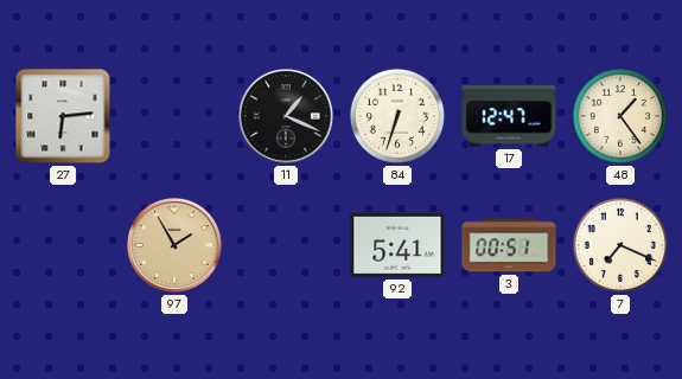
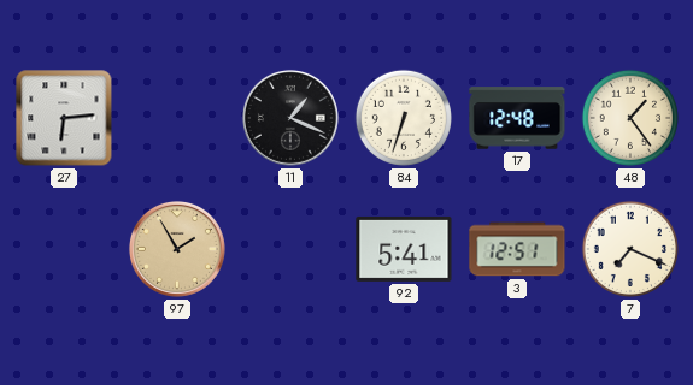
17: 12:47 -> 12:48 (517, 118)
3: 00:51 -> 12:51 (517, 249)
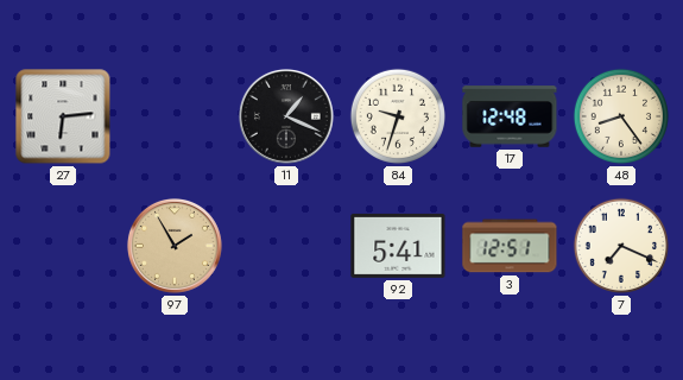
84: 6:33 -> 9:33 (398, 116)
48: 1:24 -> 8:24 (621, 116)
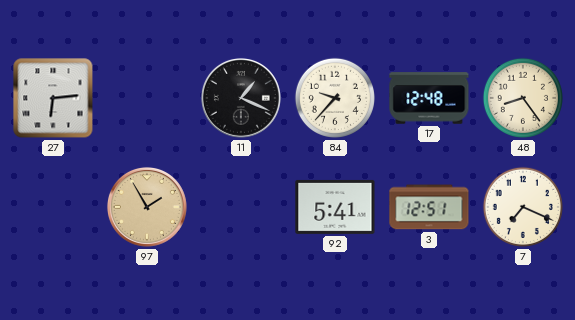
84: 9:33 -> 9:37 (335, 98)
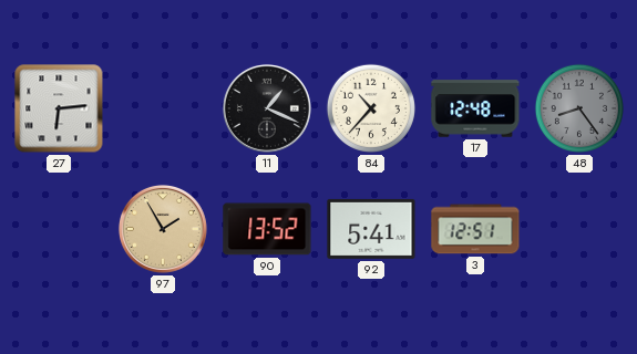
84: 9:37 -> 10:37 (371, 108)
48 dial: cream -> grey (579, 108)
90: none -> 13:52 (267, 229)
7: 7:19 -> none (523, 207)
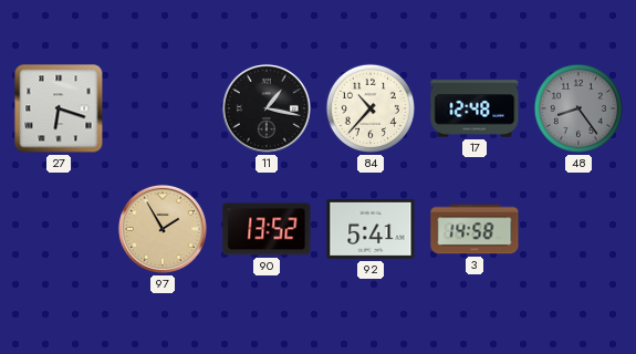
27: 6:14 -> 6:18 (59, 108)
11: 1:19 -> 1:17 (267, 108)
3: 12:51 -> 14:58 (475, 229)
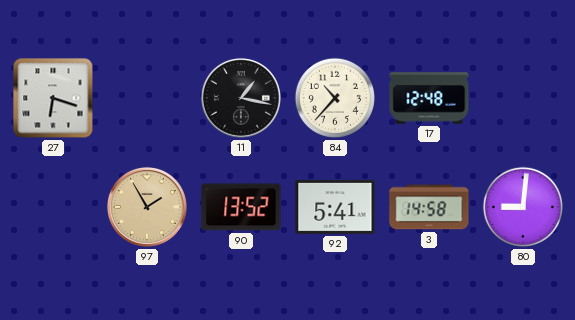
48: 8:24 -> none (578, 108)
80: none -> 9:01 (523, 207)
